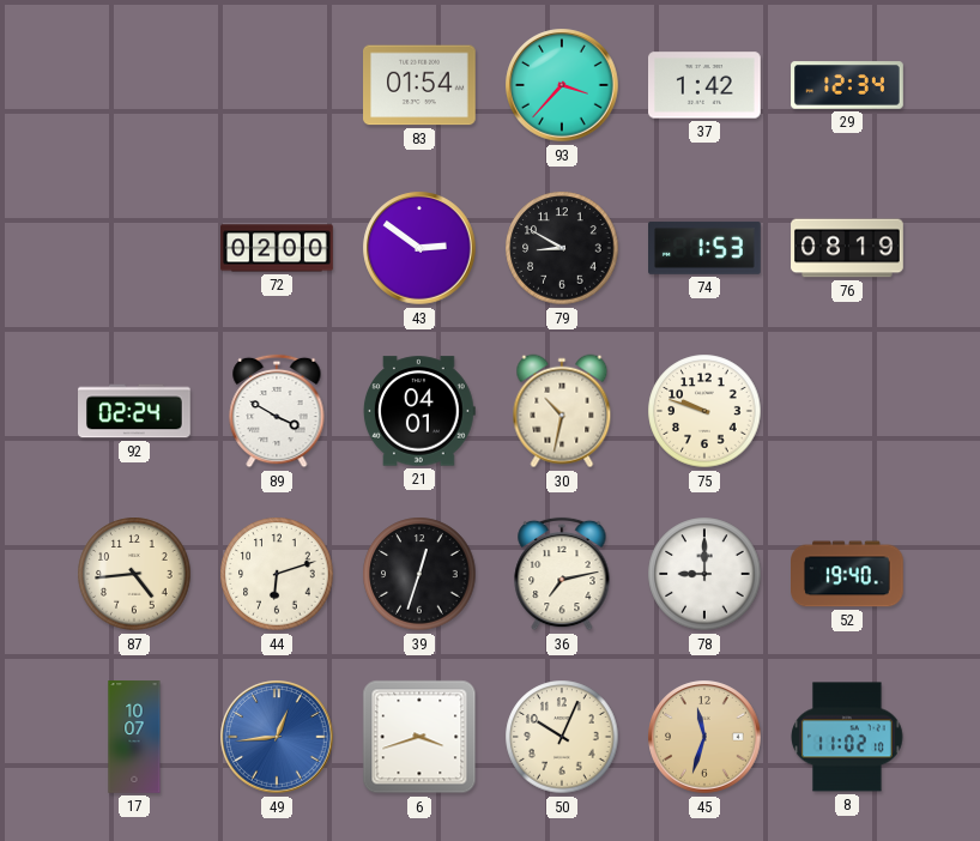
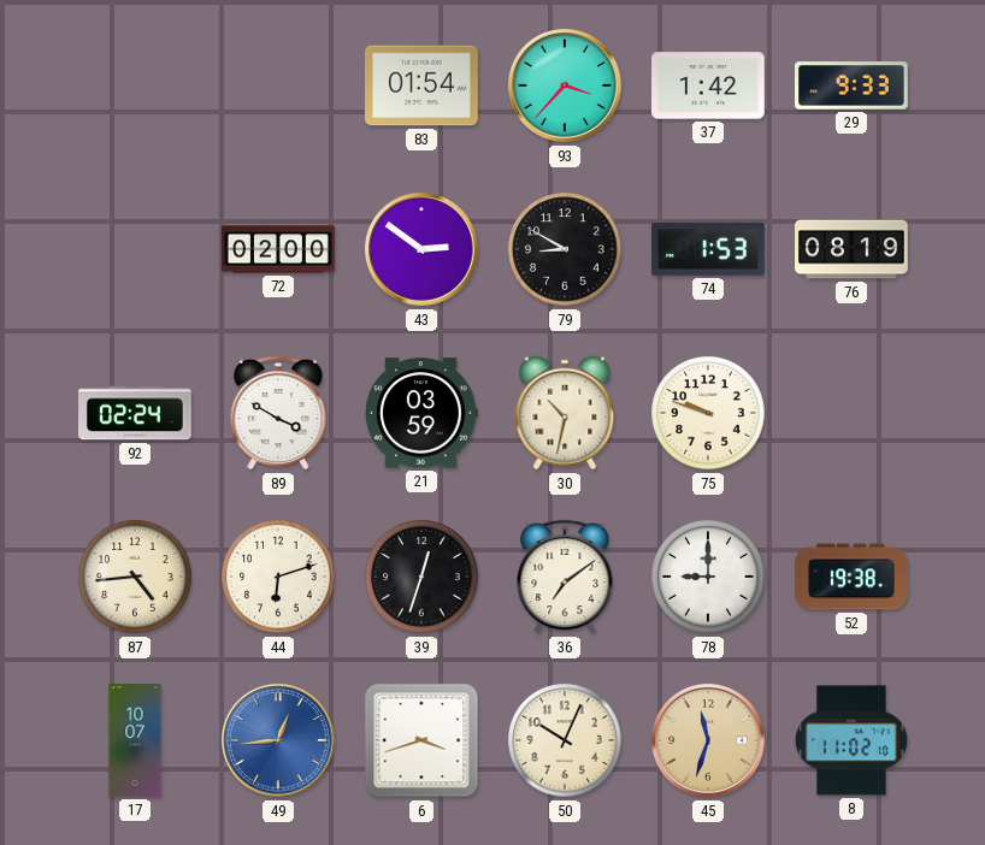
29: 12:34 -> 9:33 (851, 85)
21: 04:01 -> 03:59 (421, 413)
36: 7:13 -> 7:09 (565, 577)
52: 19:40 -> 19:38 (853, 577)
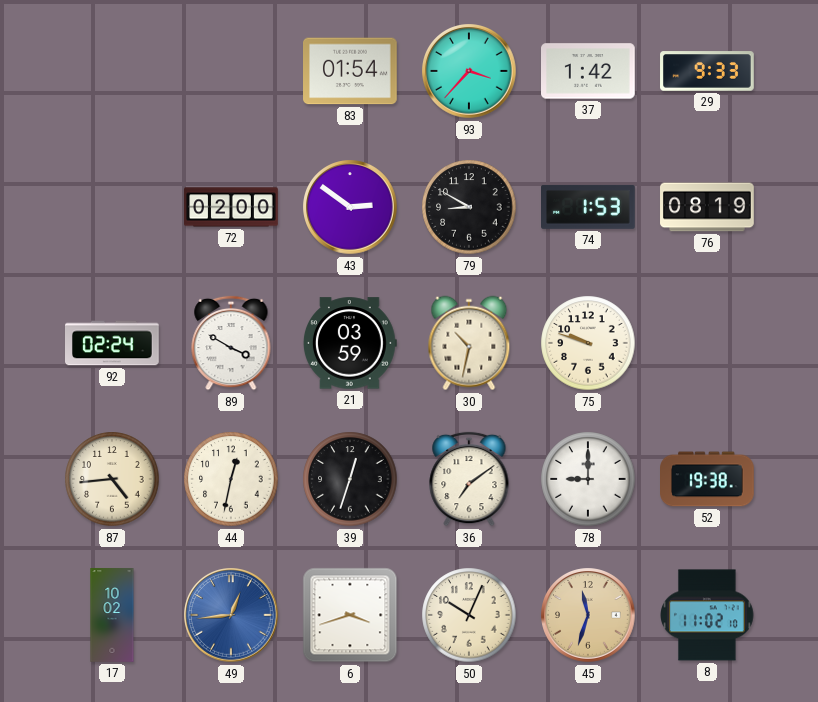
44: 6:12 -> 12:32 (231, 479)
17: 10:07 -> 10:02 (112, 615)
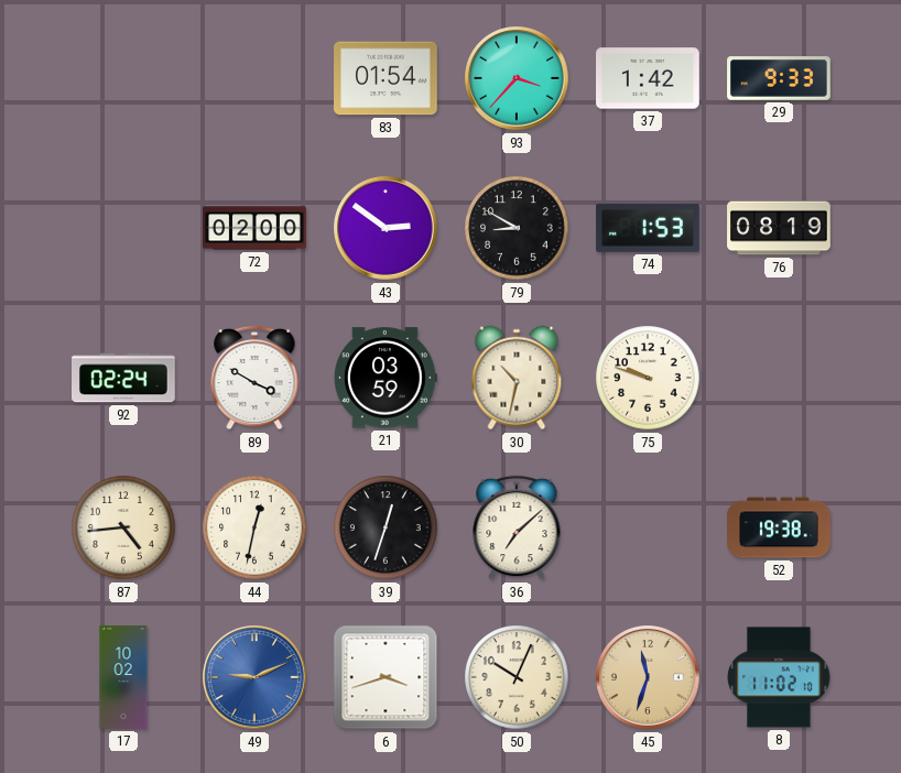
36: 7:09 -> 7:08 (517, 527)
78: 9:00 -> none (588, 479)
49: 12:44 -> 9:11 (254, 677)
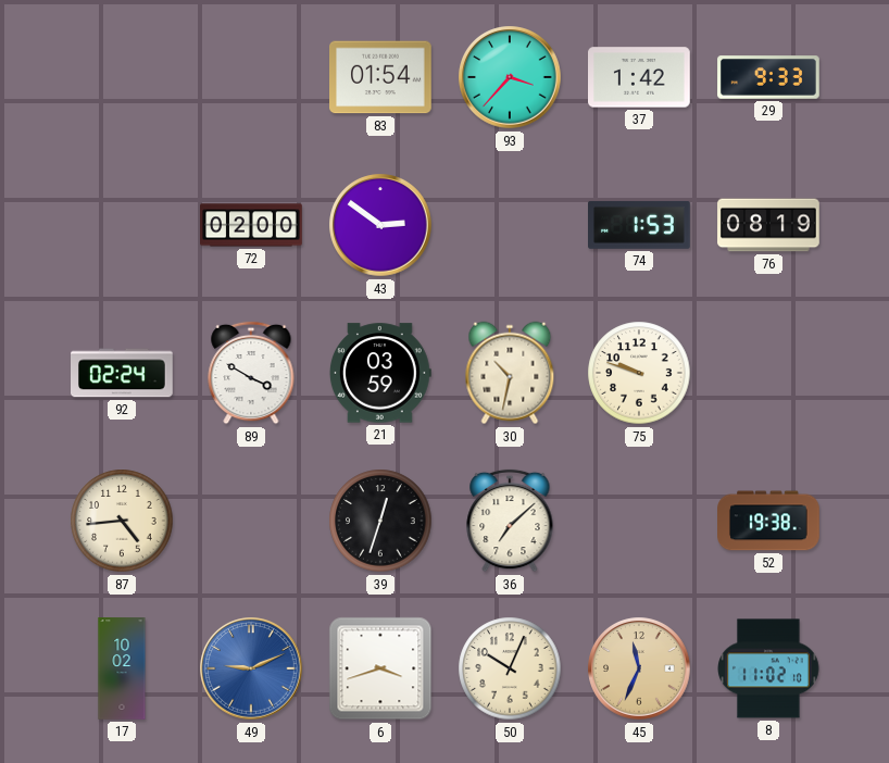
79: 8:50 -> none (517, 228)
44: 12:32 -> none (254, 527)
45: 11:33 -> 11:34 (639, 668)
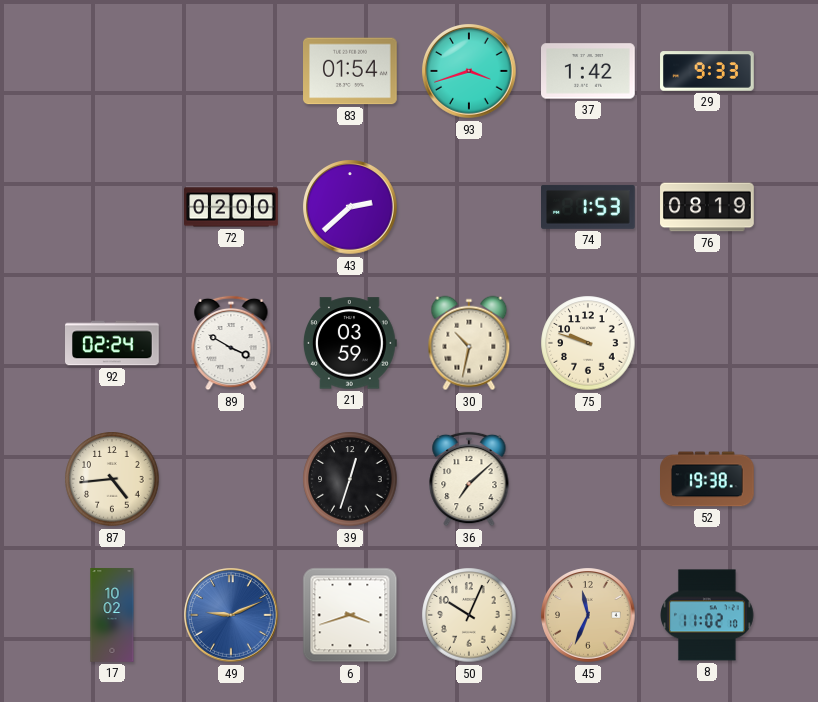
93: 3:37 -> 3:42 (469, 71)
43: 2:51 -> 2:38 (350, 207)
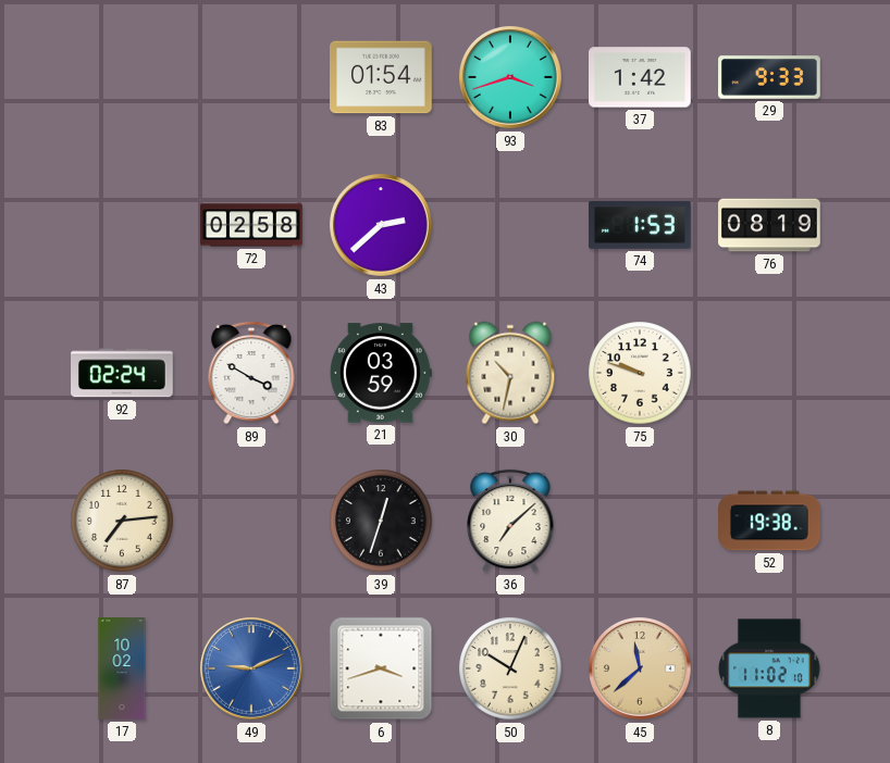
72: 02:00 -> 02:58 (251, 225)
87: 4:44 -> 7:14 (122, 521)
45: 11:34 -> 11:38 (640, 668)
